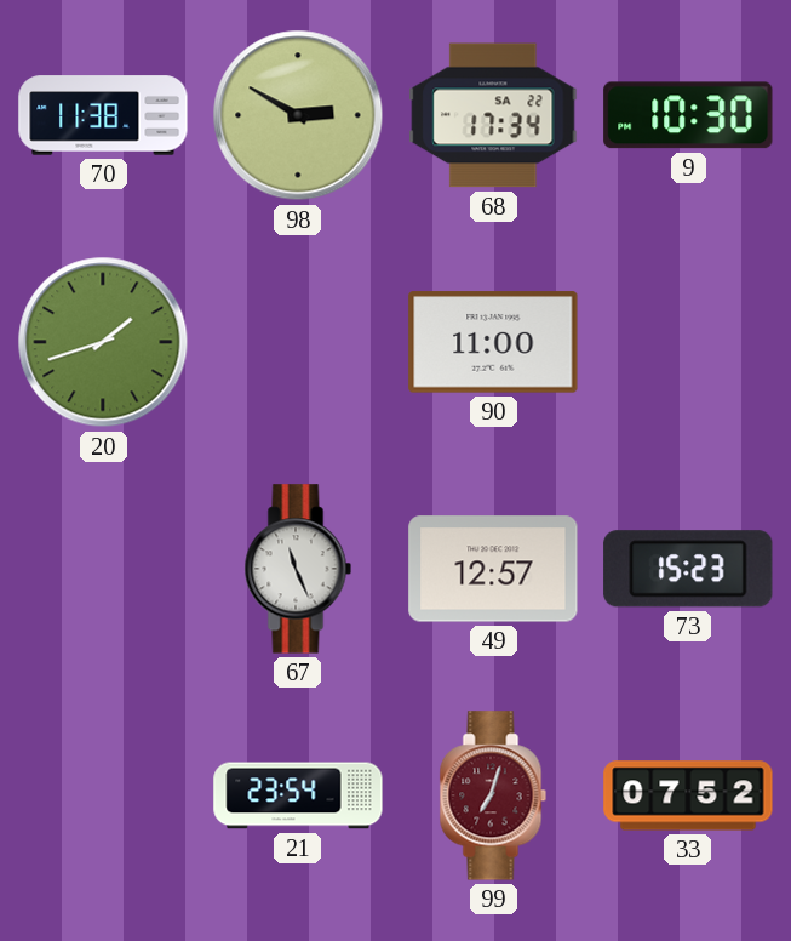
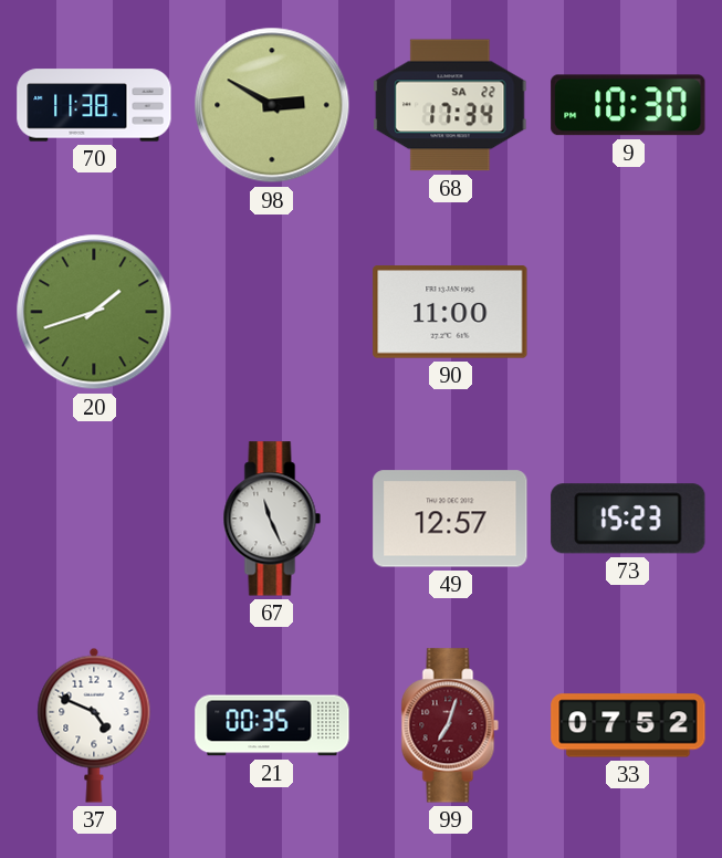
37: none -> 4:49 (94, 725)
21: 23:54 -> 00:35 (272, 725)
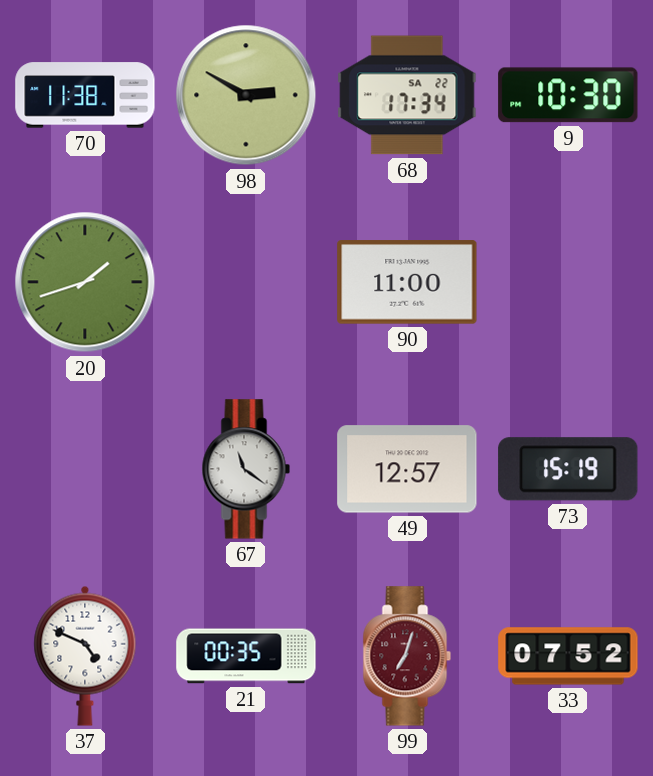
67: 11:26 -> 11:21 (246, 469)
73: 15:23 -> 15:19 (568, 469)
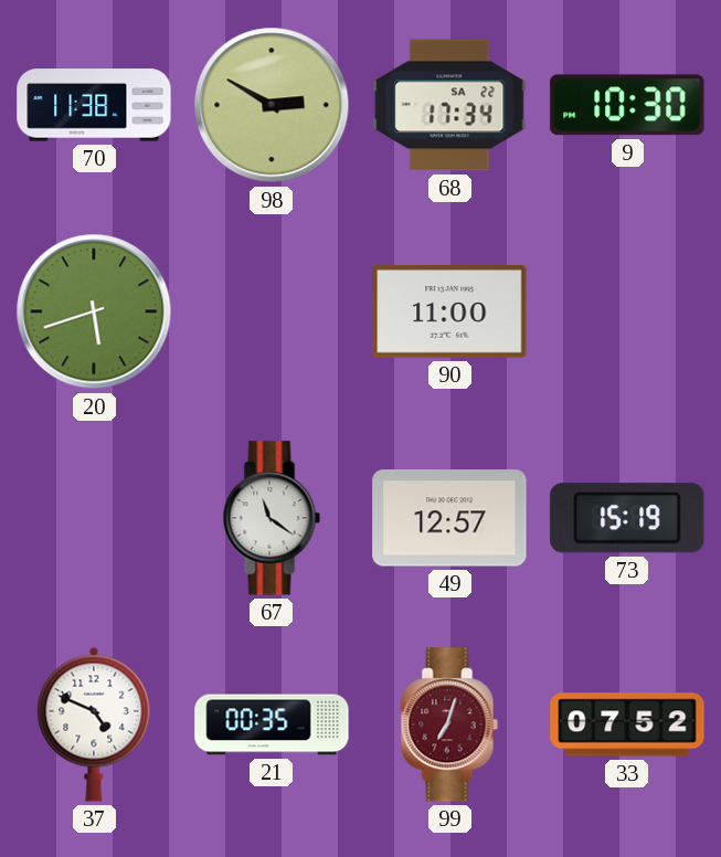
20: 1:42 -> 5:42 (94, 311)
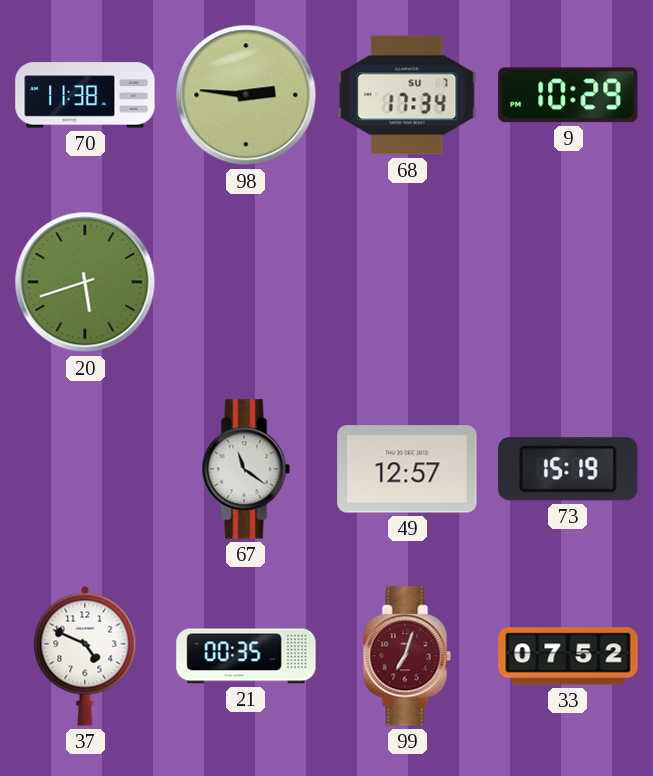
98: 2:50 -> 2:46 (246, 95)
68 date: SA 22 -> SU 7 (407, 95)
9: 10:30 -> 10:29 (568, 95)
90: 11:00 -> none (449, 311)
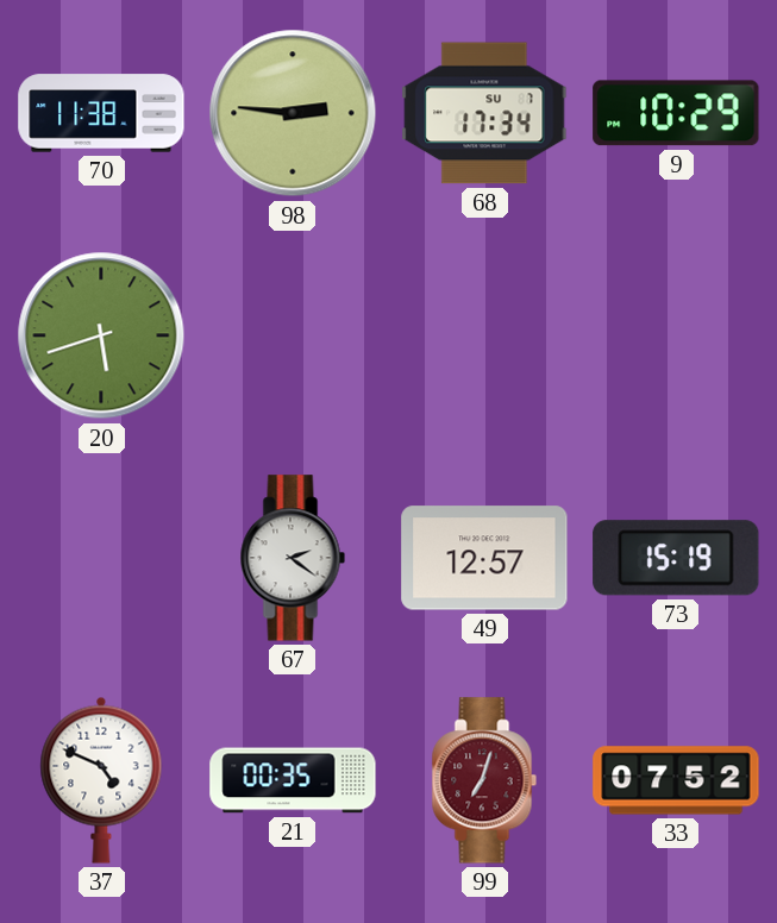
67: 11:21 -> 2:21 (293, 558)
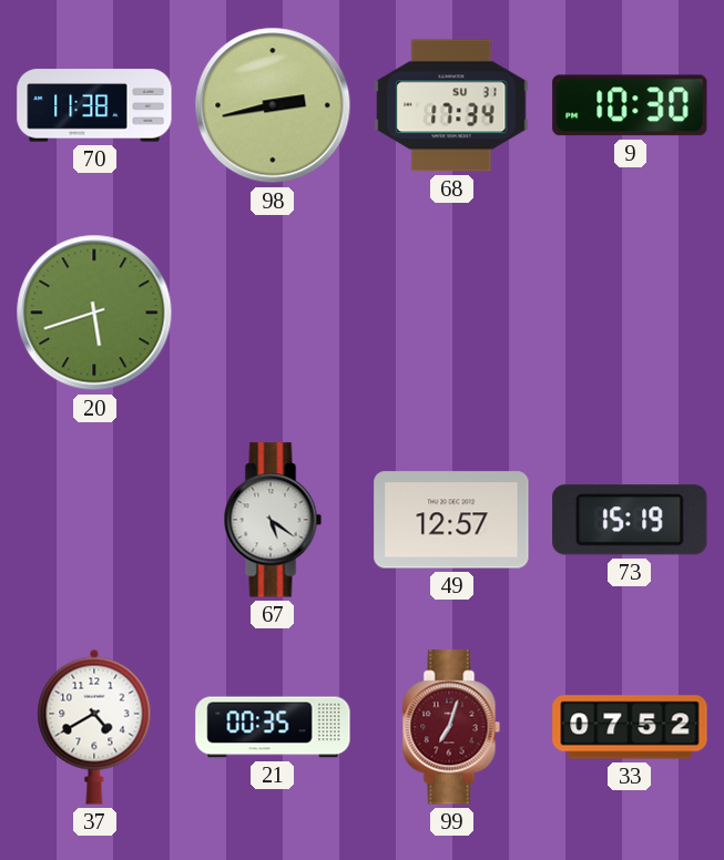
98: 2:46 -> 2:43 (273, 105)
68 date: SU 7 -> SU 31 (451, 105)
9: 10:29 -> 10:30 (630, 105)
67: 2:21 -> 5:21 (273, 520)
37: 4:49 -> 4:40 (94, 727)
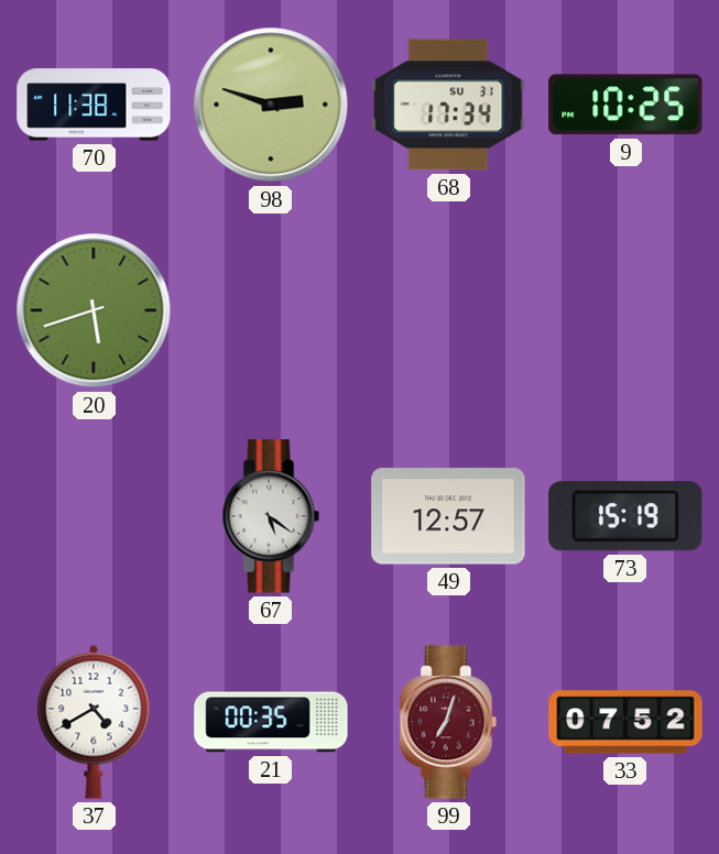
98: 2:43 -> 2:48 (271, 105)
9: 10:30 -> 10:25 (625, 105)
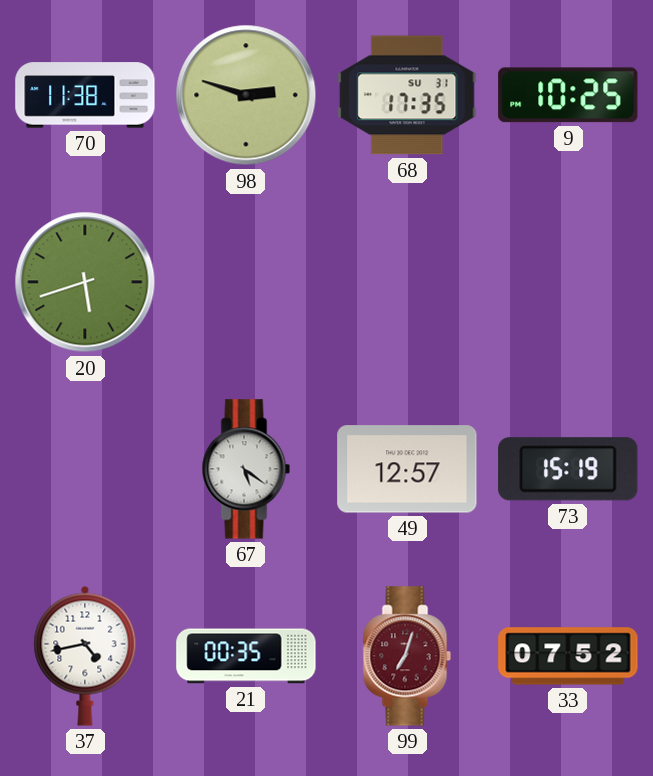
68: 17:34 -> 17:35 (407, 95)
37: 4:40 -> 4:43 (85, 656)
